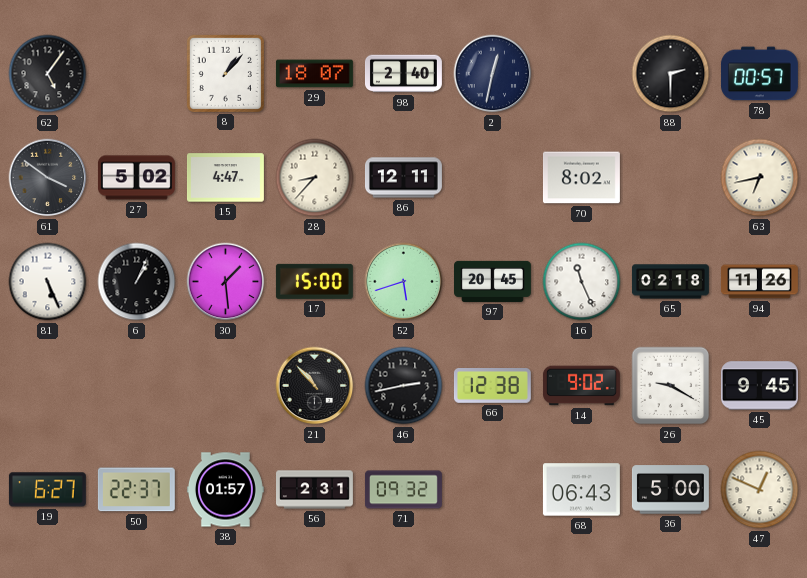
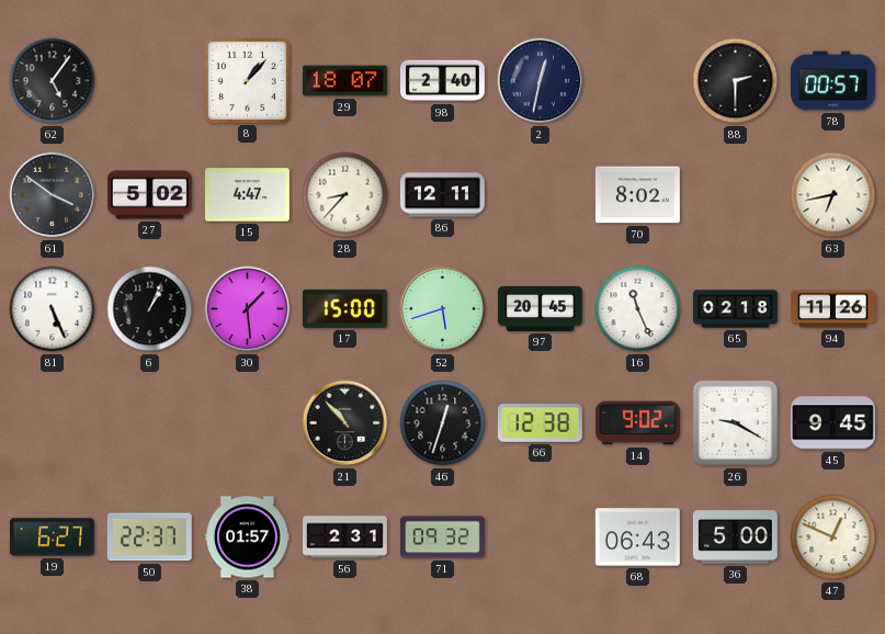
46: 2:43 -> 12:33 (443, 423)
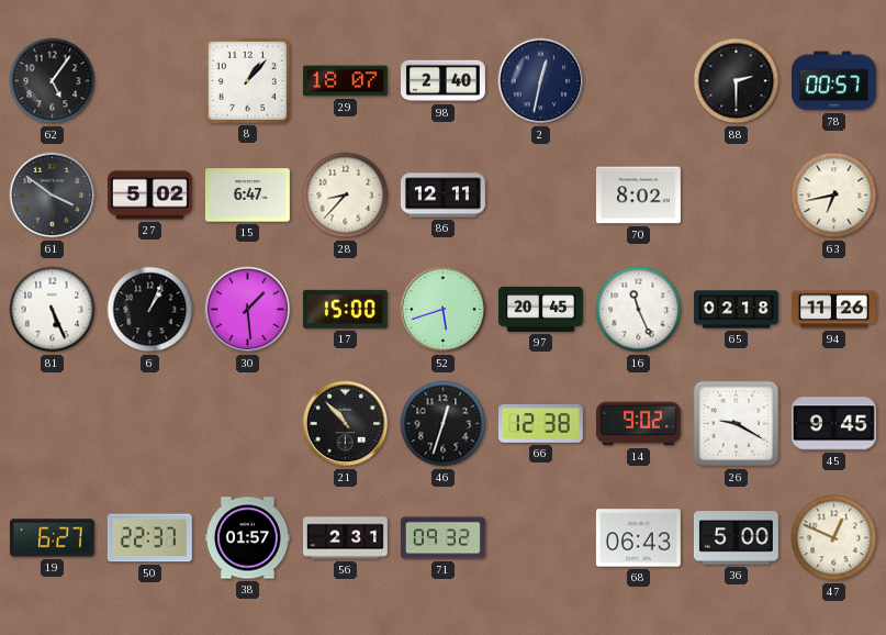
15: 4:47 -> 6:47 (247, 196)
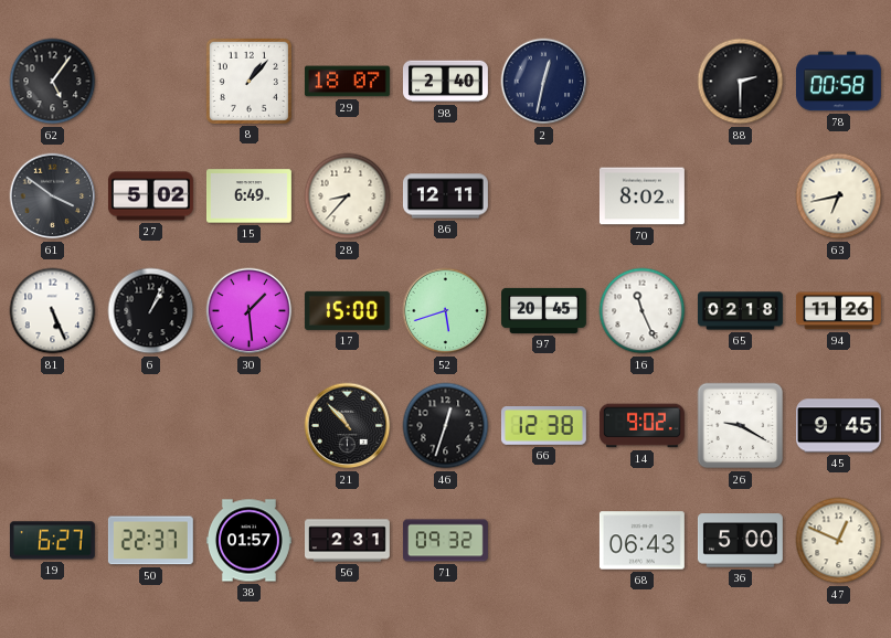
78: 00:57 -> 00:58 (838, 82)
15: 6:47 -> 6:49 (248, 196)
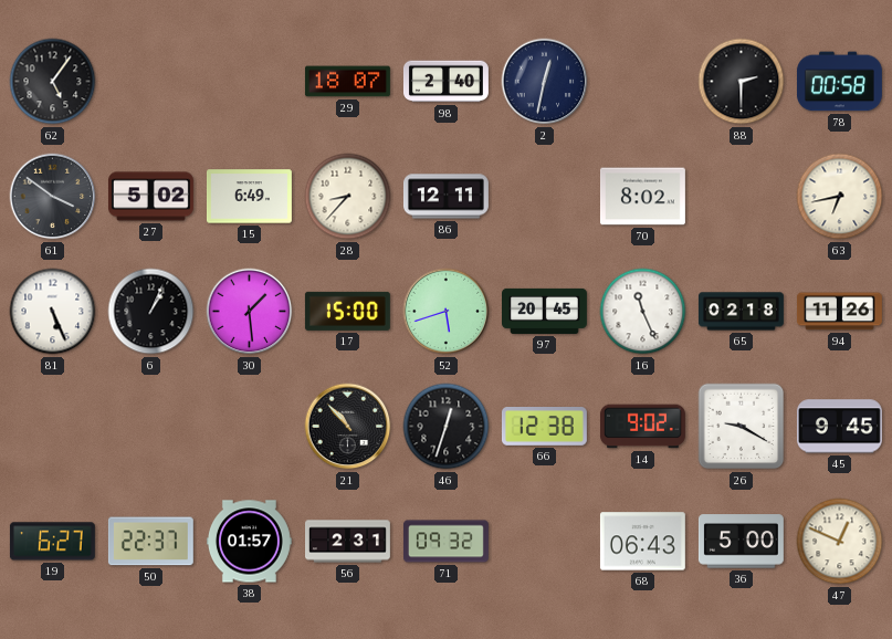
8: 1:07 -> none (248, 81)
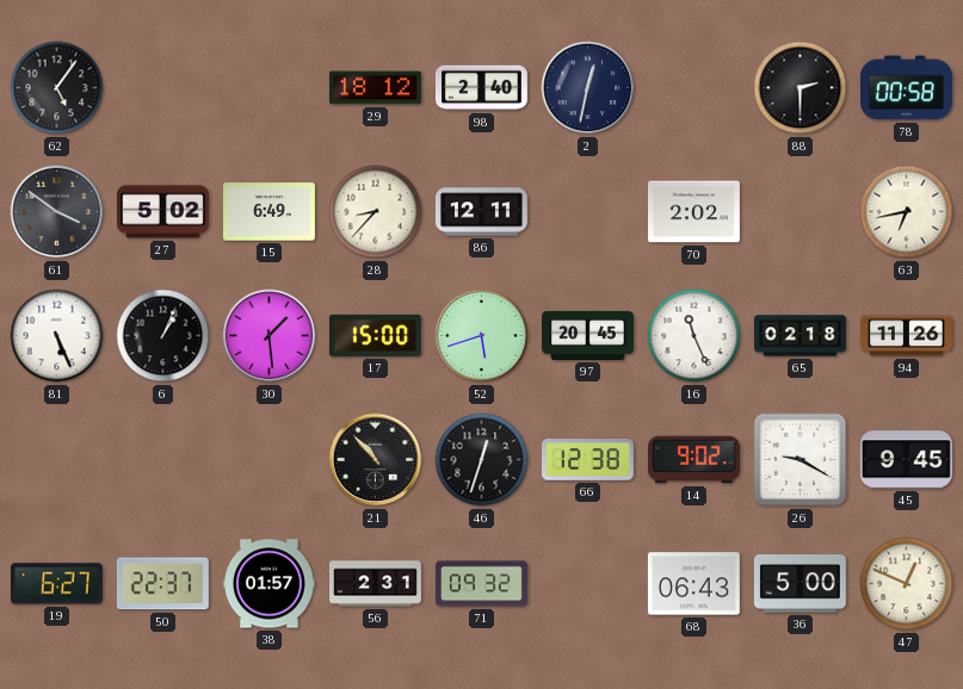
29: 18:07 -> 18:12 (375, 88)
70: 8:02 -> 2:02 (693, 212)
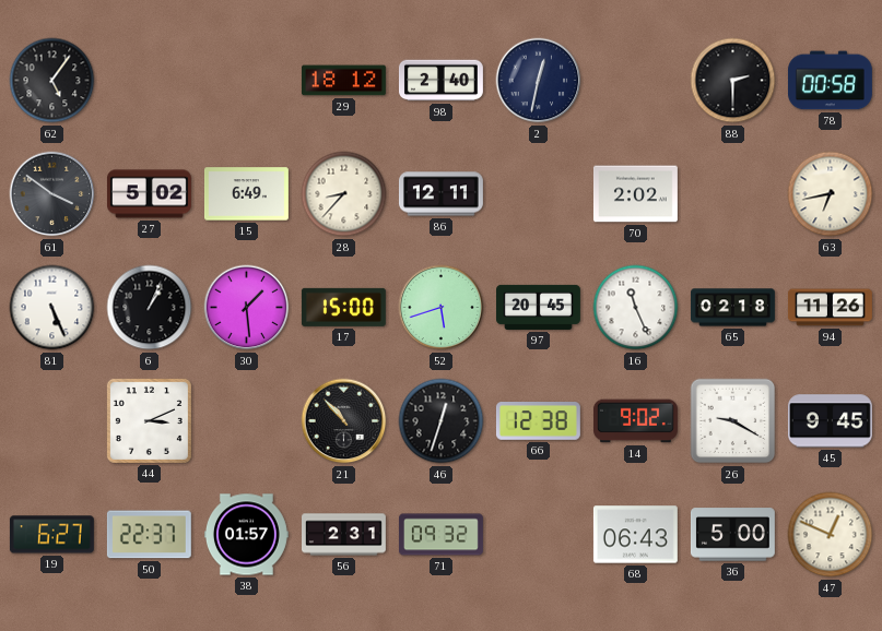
44: none -> 3:11 (149, 420)
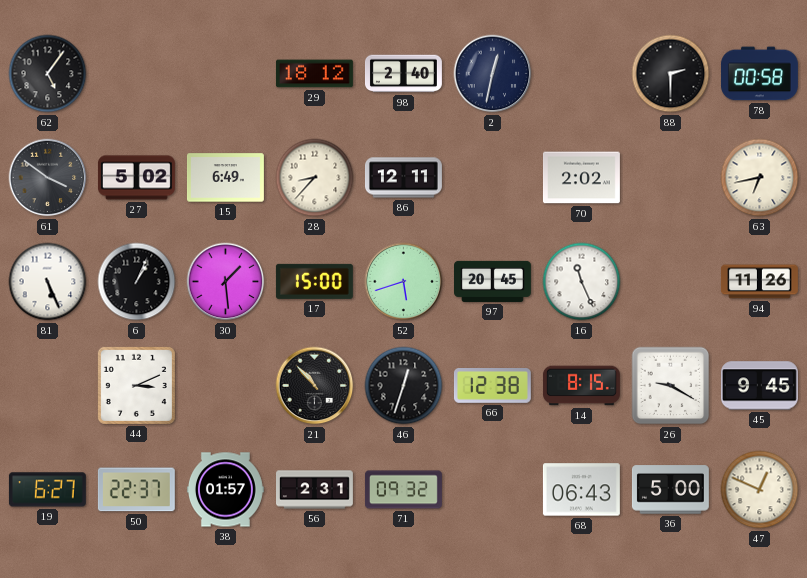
65: 02:18 -> none (732, 308)
14: 9:02 -> 8:15 (581, 386)
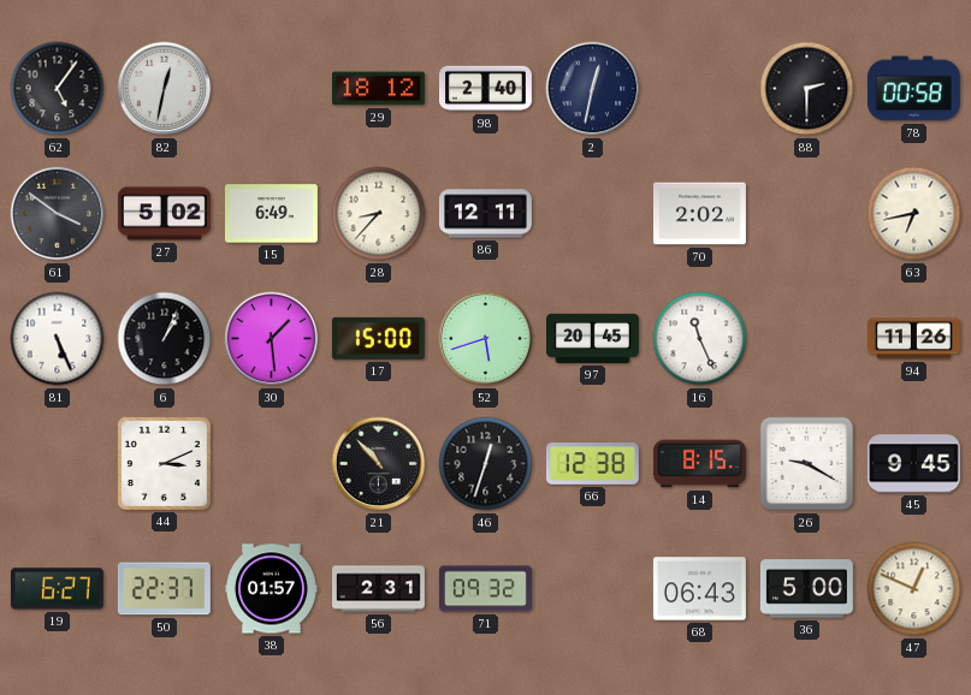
82: none -> 12:32 (165, 89)
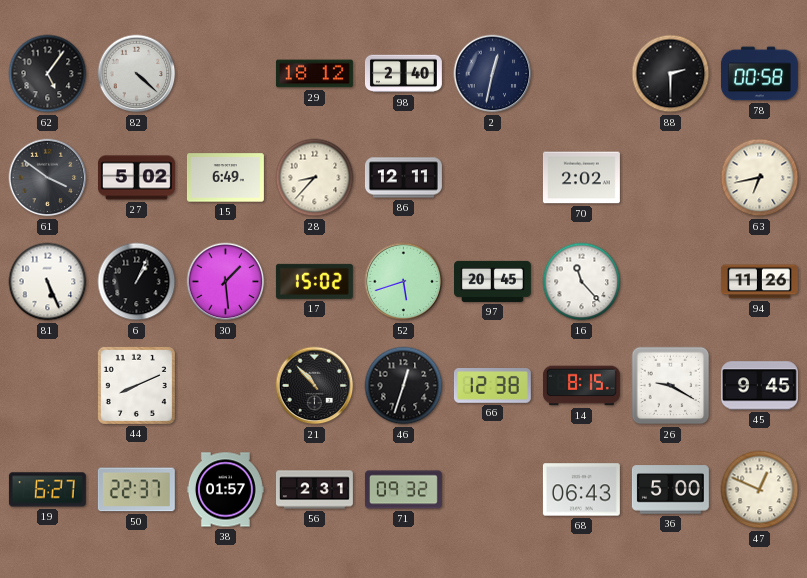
82: 12:32 -> 4:22 (137, 74)
17: 15:00 -> 15:02 (314, 281)
16: 11:26 -> 11:23 (582, 282)
44: 3:11 -> 8:11 (136, 385)
